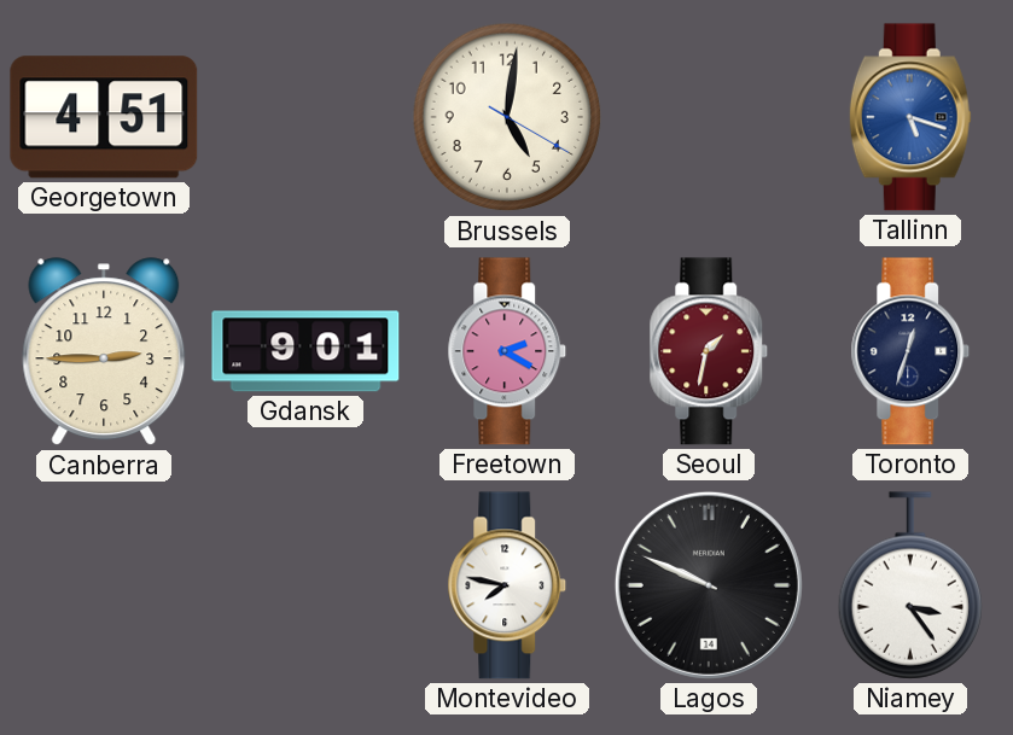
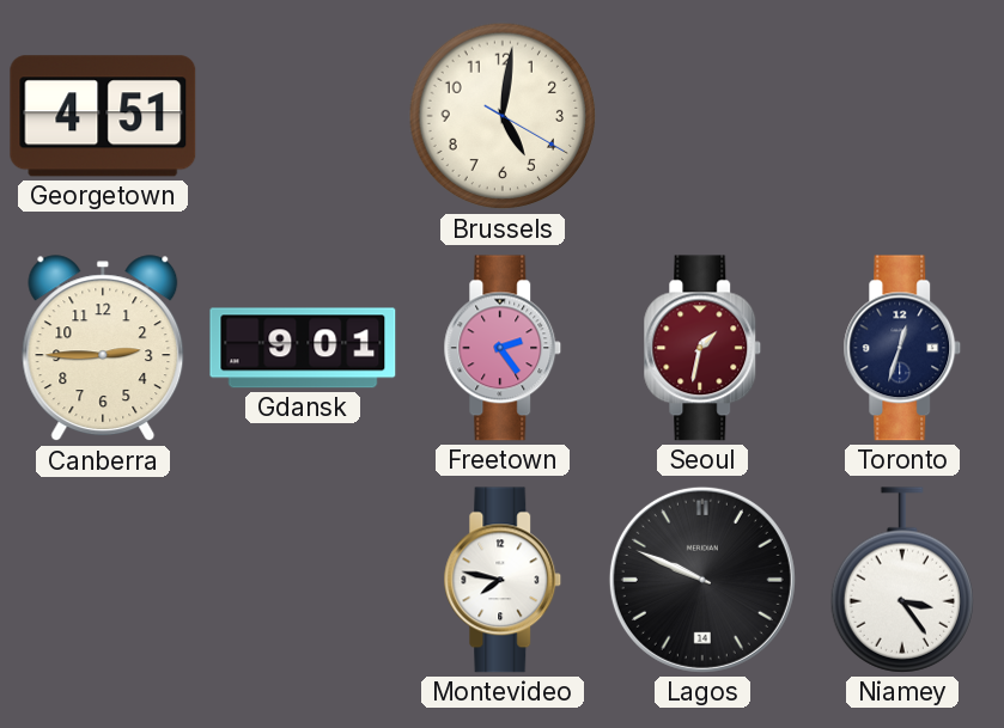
Tallinn: 5:18 -> none (910, 117)
Freetown: 2:20 -> 2:24 (503, 348)
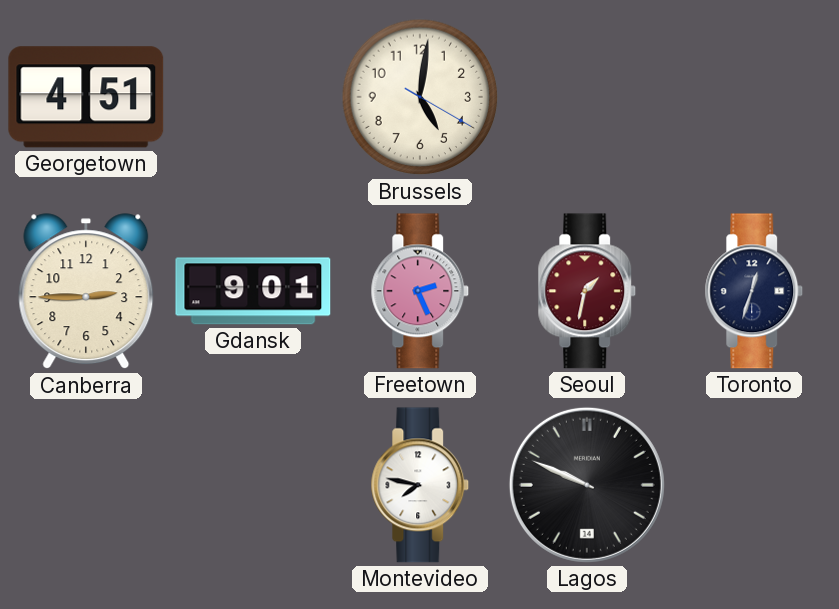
Freetown: 2:24 -> 2:26 (420, 291)
Niamey: 3:24 -> none (901, 580)
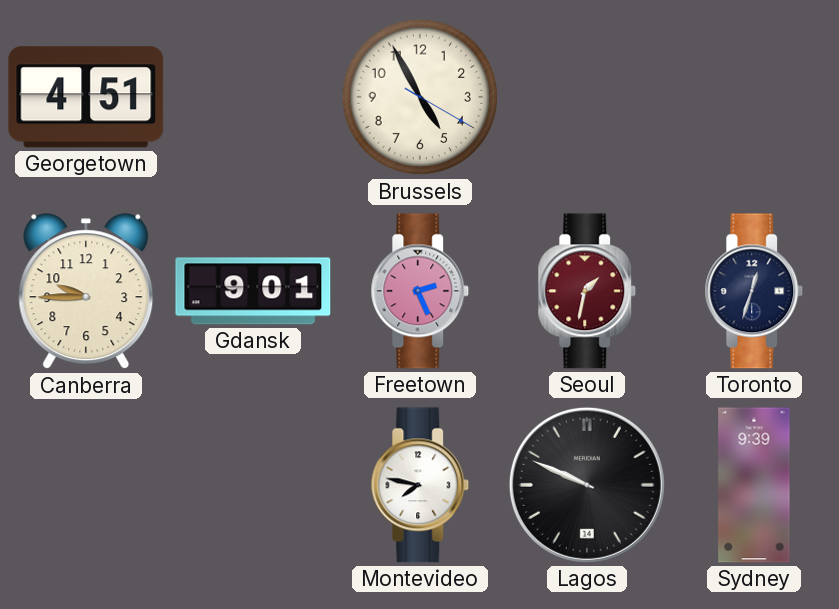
Brussels: 5:01 -> 4:55 (420, 97)
Canberra: 2:45 -> 9:45 (86, 292)
Sydney: none -> 9:39 (754, 485)
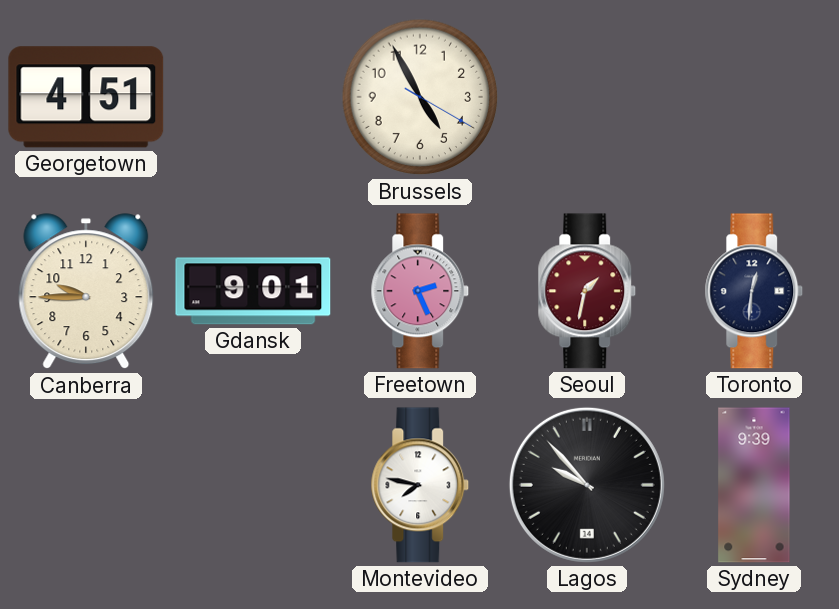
Toronto: 12:33 -> 12:31 (754, 291)
Lagos: 9:49 -> 9:53 (587, 485)
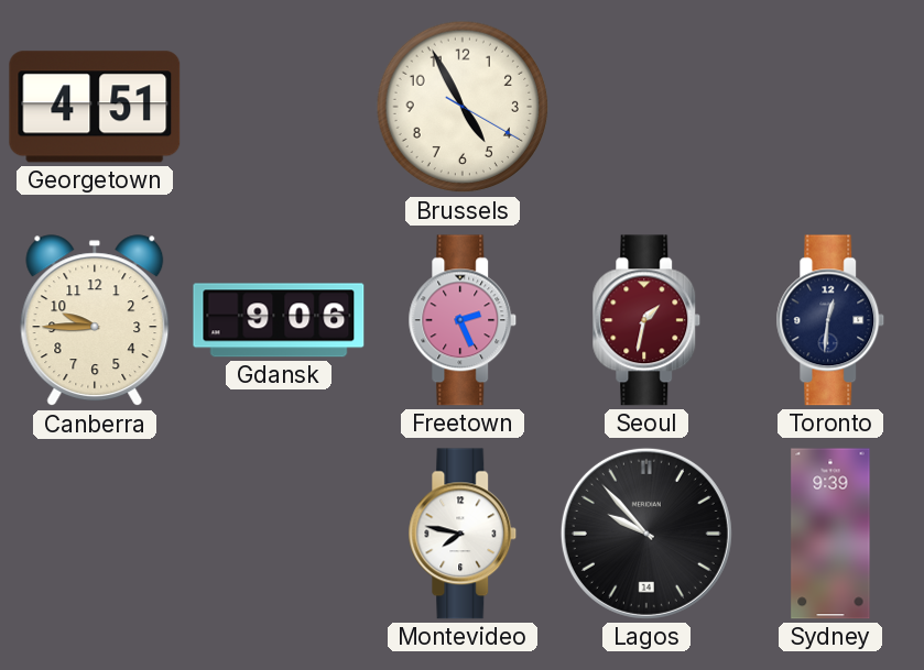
Gdansk: 9:01 -> 9:06 (279, 320)
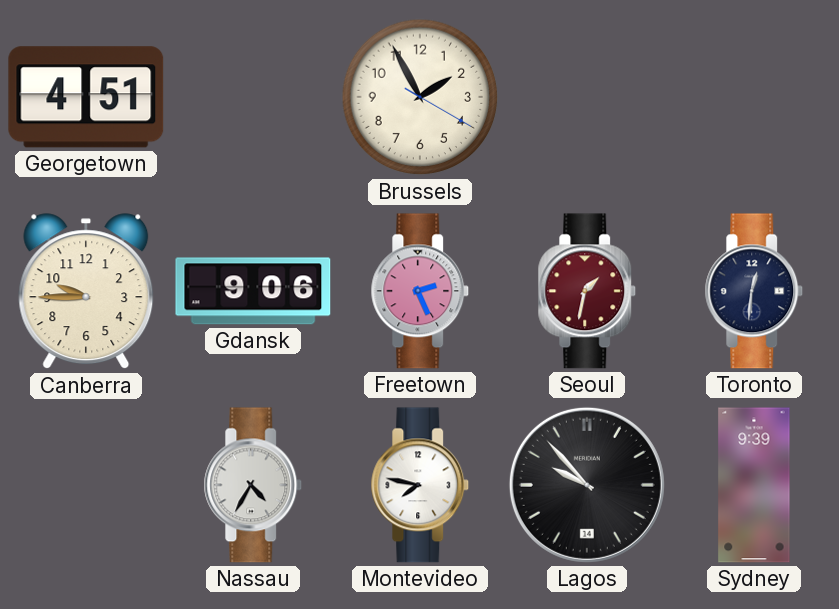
Brussels: 4:55 -> 1:55 (420, 97)
Nassau: none -> 4:35 (253, 485)
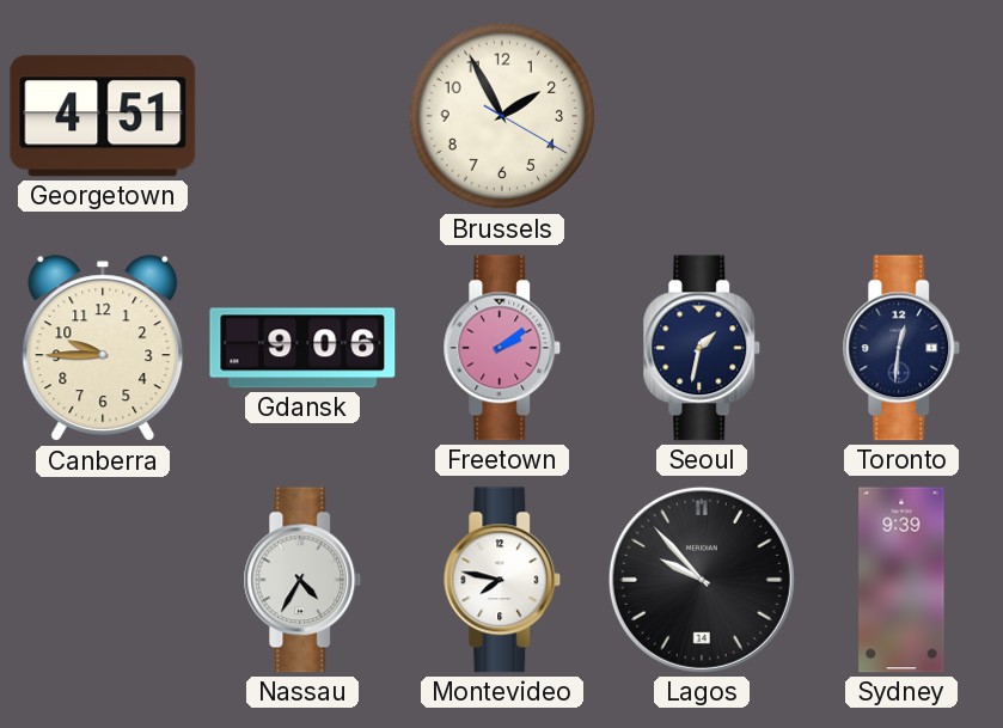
Freetown: 2:26 -> 2:09 (502, 348)
Seoul dial: burgundy -> navy (702, 348)
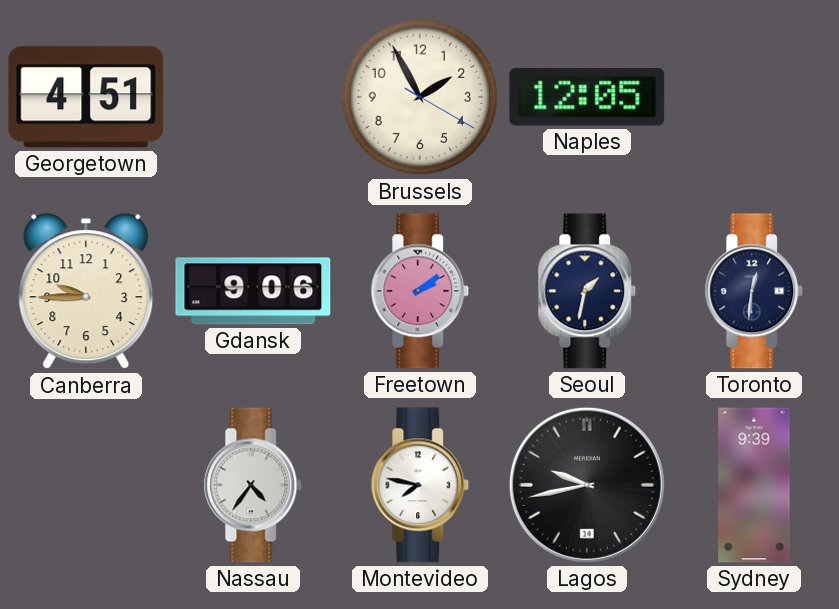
Naples: none -> 12:05 (587, 97)
Nassau: 4:35 -> 4:36 (253, 485)
Lagos: 9:53 -> 9:43 (587, 485)
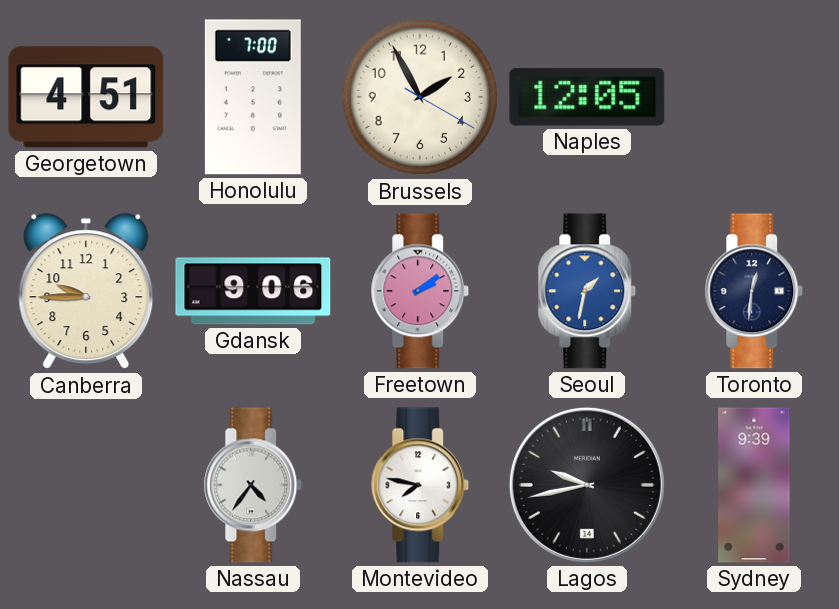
Honolulu: none -> 7:00 (253, 97)
Seoul dial: navy -> blue (587, 291)
